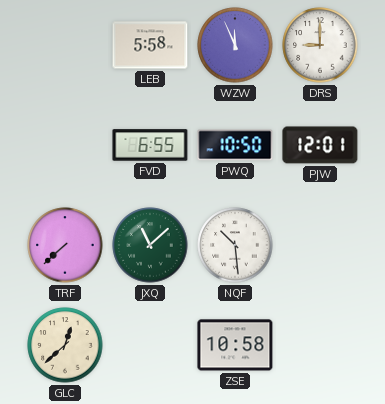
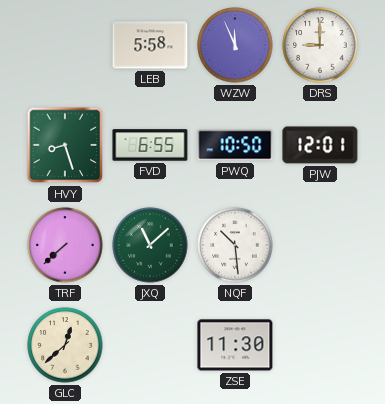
HVY: none -> 8:27 (65, 145)
ZSE: 10:58 -> 11:30 (235, 345)
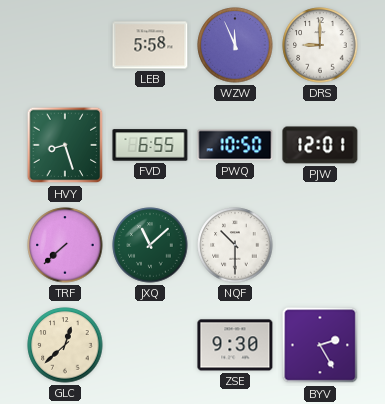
NQF: 10:29 -> 10:30 (235, 245)
ZSE: 11:30 -> 9:30 (235, 345)
BYV: none -> 2:25 (320, 345)
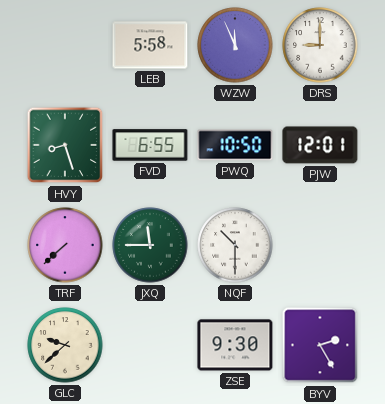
JXQ: 11:08 -> 11:45 (150, 245)
GLC: 12:38 -> 9:38 (65, 345)
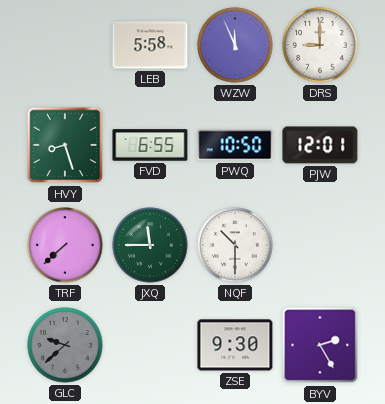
GLC dial: cream -> grey (65, 345)
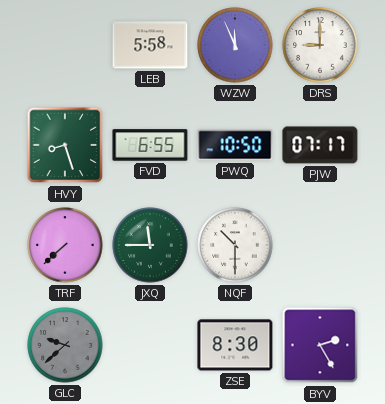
PJW: 12:01 -> 07:17 (320, 145)
ZSE: 9:30 -> 8:30 (235, 345)
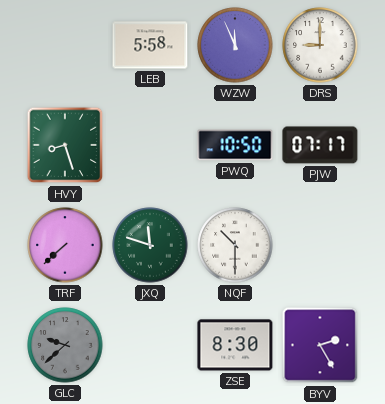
FVD: 6:55 -> none (150, 145)
JXQ: 11:45 -> 11:48 (150, 245)
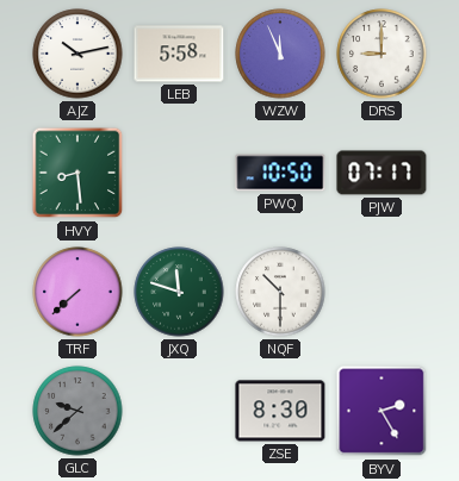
AJZ: none -> 10:13 (77, 54)
HVY: 8:27 -> 8:29 (77, 173)
